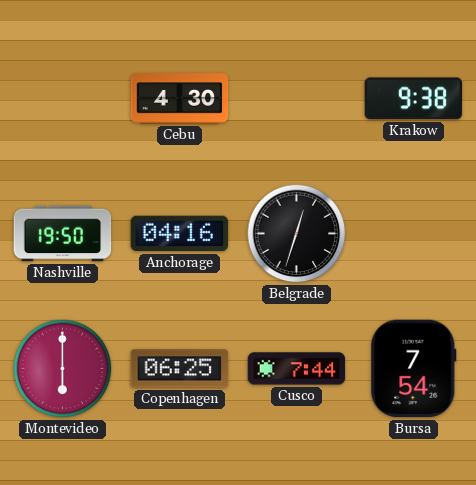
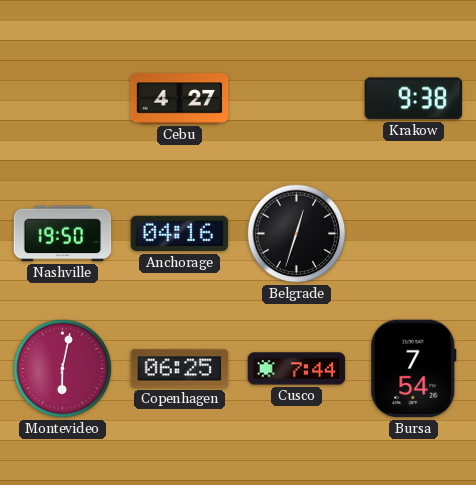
Cebu: 4:30 -> 4:27 (180, 99)
Montevideo: 6:00 -> 6:02 (63, 369)
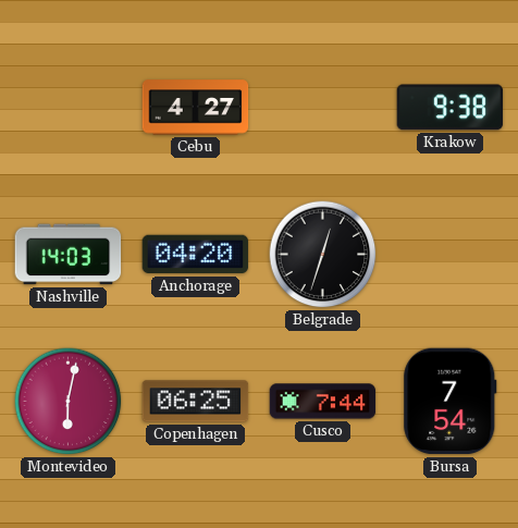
Nashville: 19:50 -> 14:03 (69, 255)
Anchorage: 04:16 -> 04:20 (196, 255)
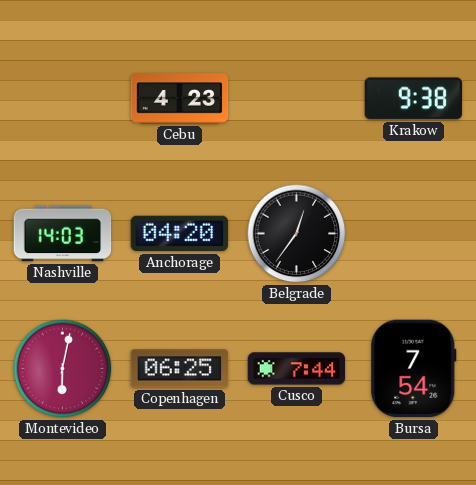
Cebu: 4:27 -> 4:23 (180, 99)
Belgrade: 12:33 -> 12:36 (297, 234)
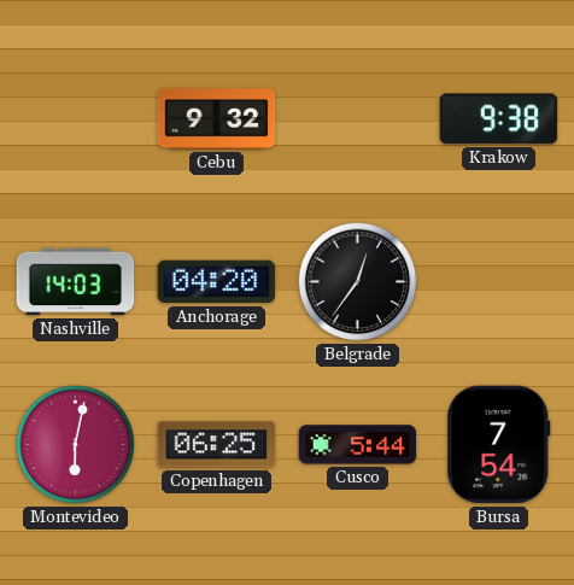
Cebu: 4:23 -> 9:32 (217, 119)
Cusco: 7:44 -> 5:44 (358, 445)
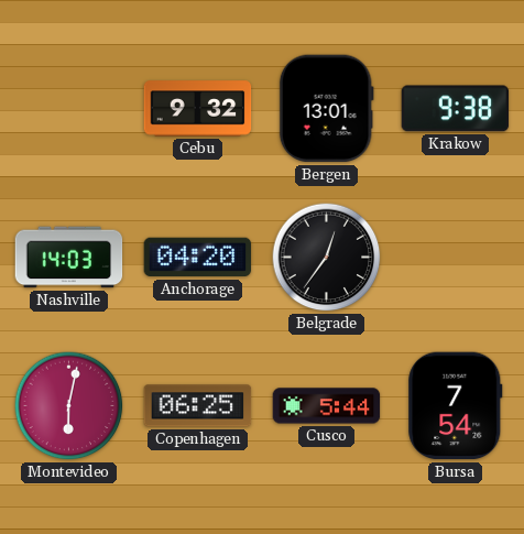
Bergen: none -> 13:01 (326, 109)
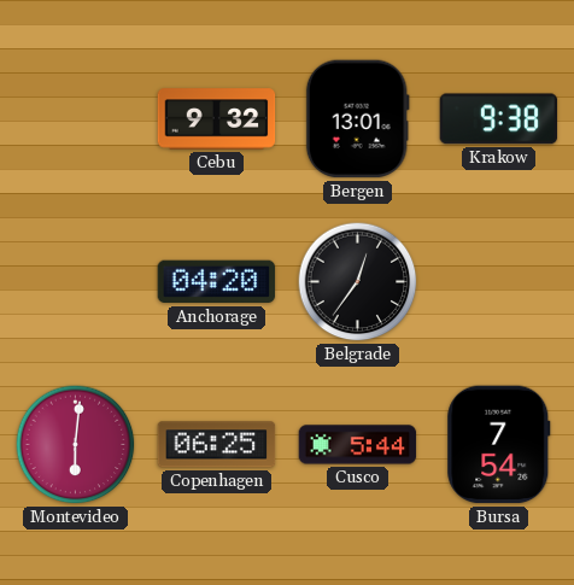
Nashville: 14:03 -> none (69, 258)
Montevideo: 6:02 -> 6:01 (76, 445)
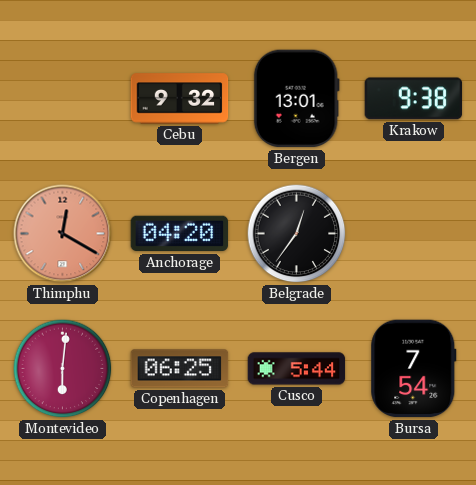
Thimphu: none -> 12:20 (63, 234)
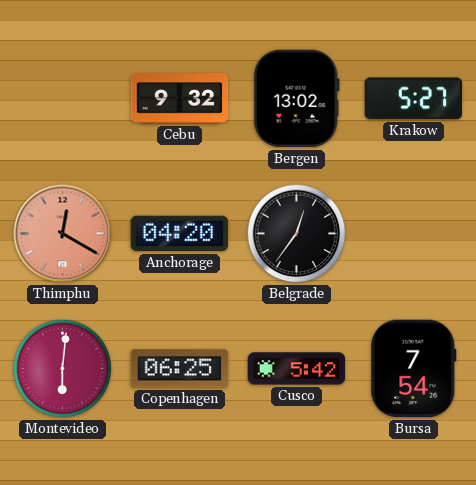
Bergen: 13:01 -> 13:02 (296, 99)
Krakow: 9:38 -> 5:27 (414, 99)
Cusco: 5:44 -> 5:42 (297, 369)
